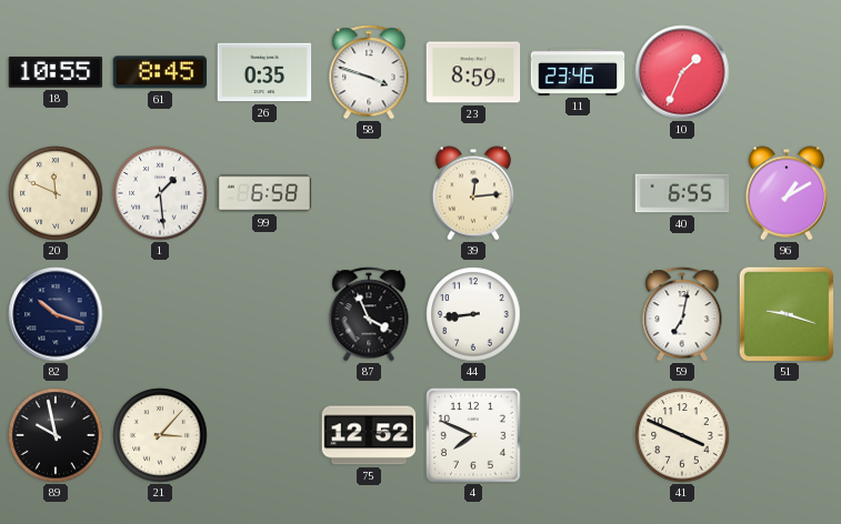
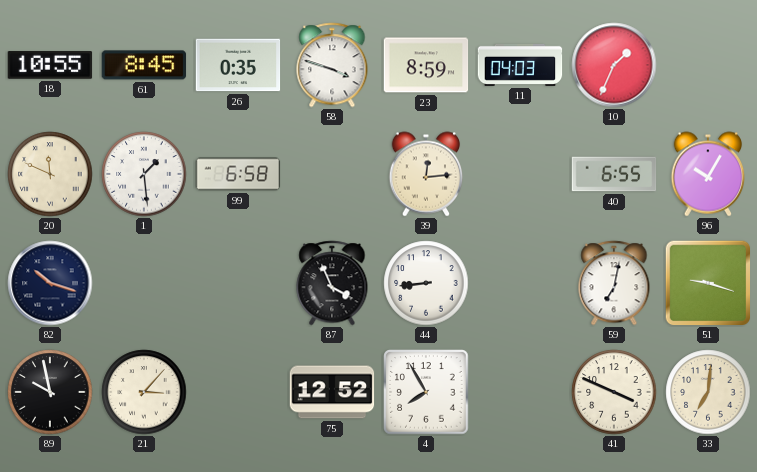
11: 23:46 -> 04:03 (520, 65)
96: 1:10 -> 10:05 (708, 174)
4: 7:49 -> 7:55 (426, 392)
33: none -> 7:01 (708, 392)
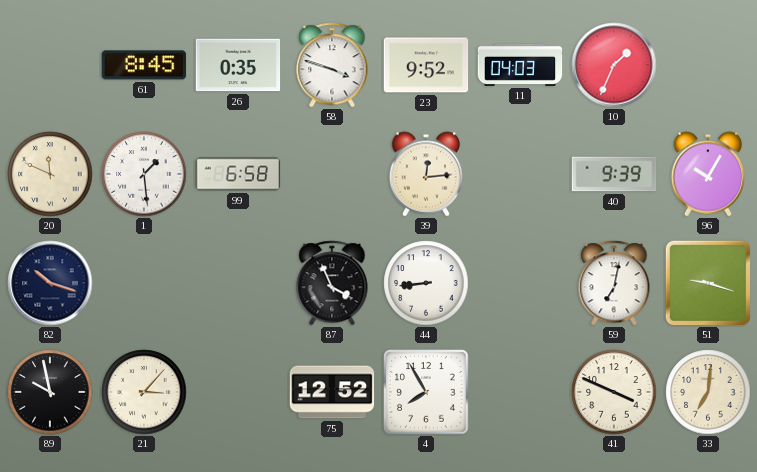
18: 10:55 -> none (50, 65)
23: 8:59 -> 9:52 (426, 65)
40: 6:55 -> 9:39 (614, 174)
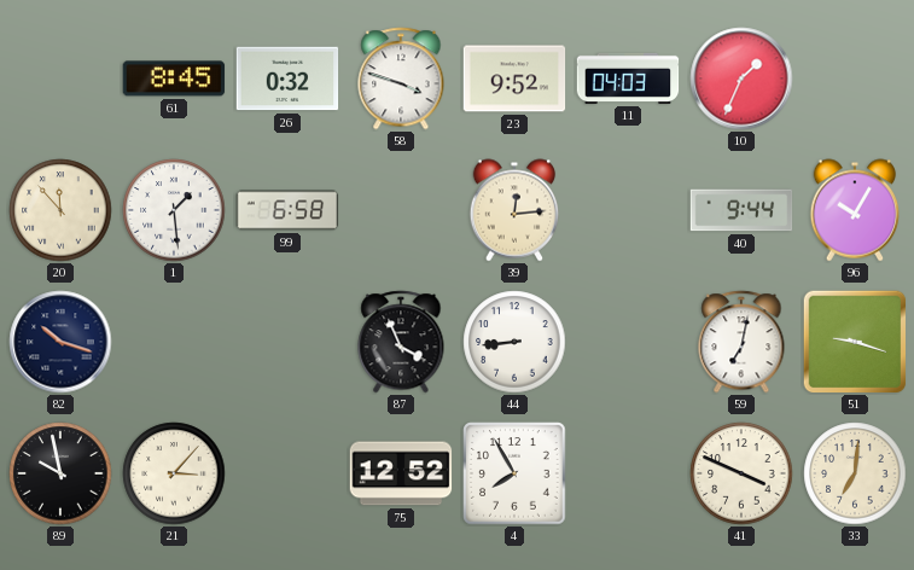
26: 0:35 -> 0:32 (287, 78)
20: 11:49 -> 11:53 (60, 210)
40: 9:39 -> 9:44 (741, 210)
